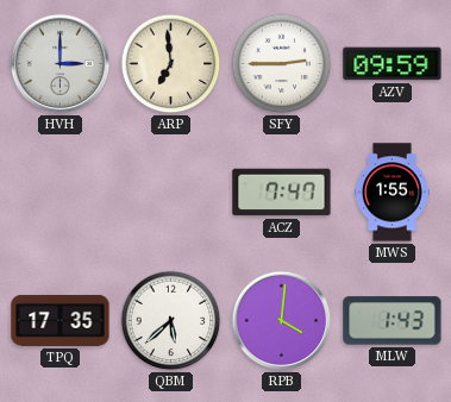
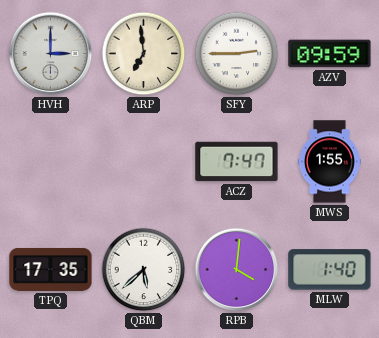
MLW: 1:43 -> 1:40 (330, 270)
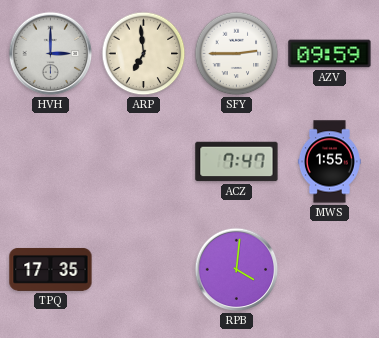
QBM: 5:38 -> none (144, 270)
MLW: 1:40 -> none (330, 270)
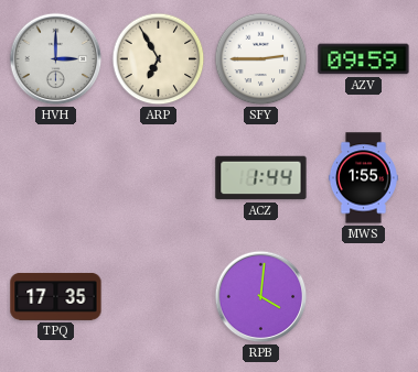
ARP: 6:59 -> 6:55 (159, 59)
ACZ: 7:47 -> 1:44 (261, 178)
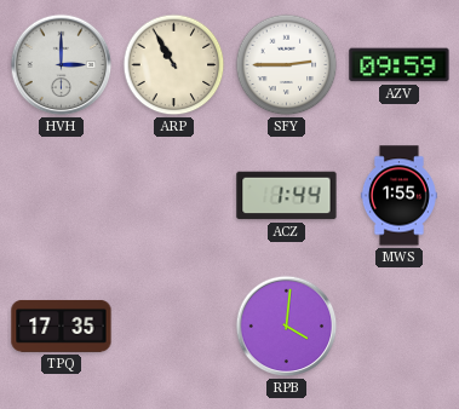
ARP: 6:55 -> 10:55 (174, 65)
